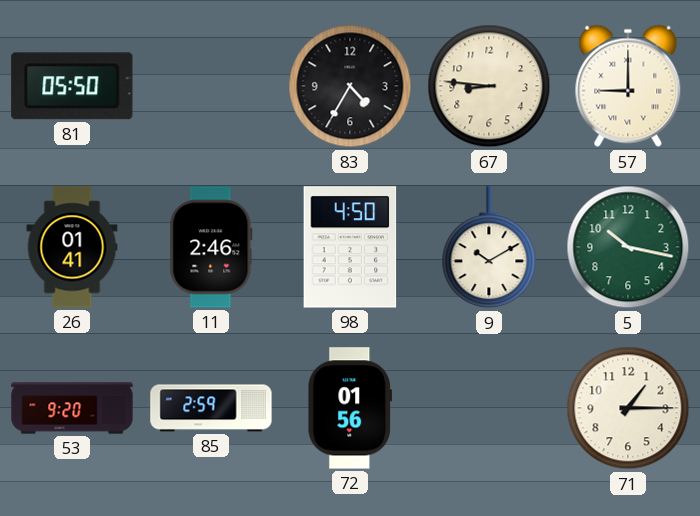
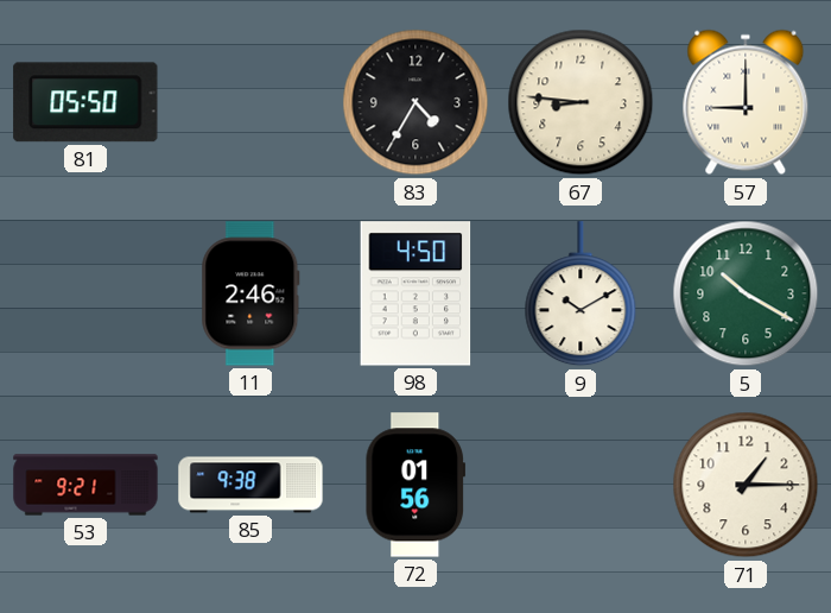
26: 01:41 -> none (72, 247)
5: 10:17 -> 10:20 (746, 293)
53: 9:20 -> 9:21 (85, 485)
85: 2:59 -> 9:38 (250, 485)
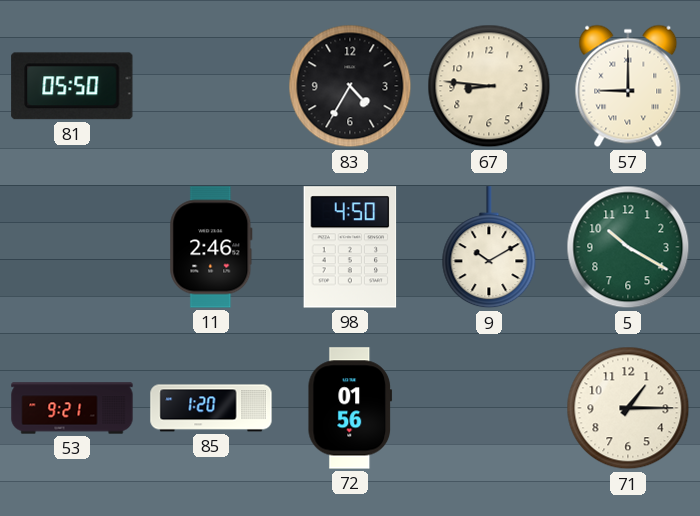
85: 9:38 -> 1:20 (211, 408)
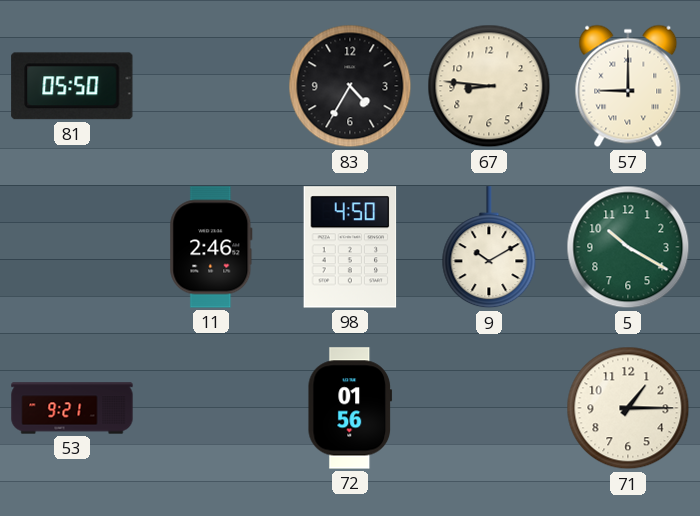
85: 1:20 -> none (211, 408)
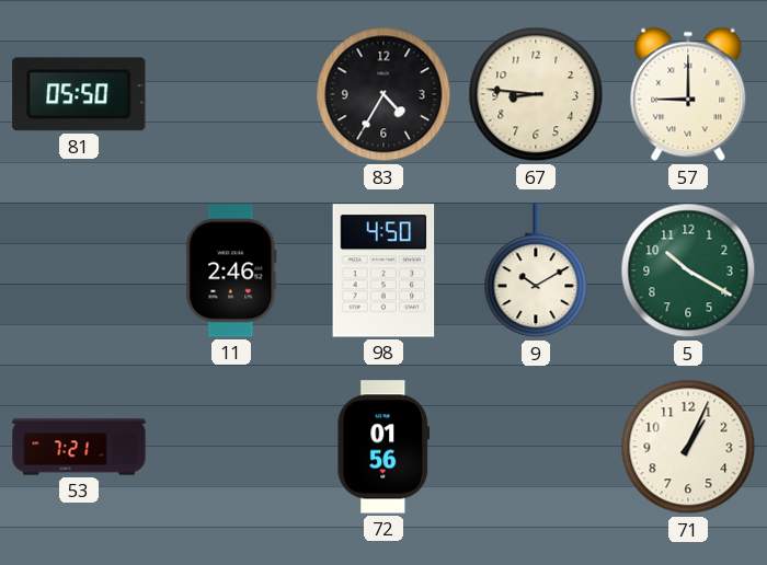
53: 9:21 -> 7:21 (79, 447)
71: 1:15 -> 1:04 (688, 447)
